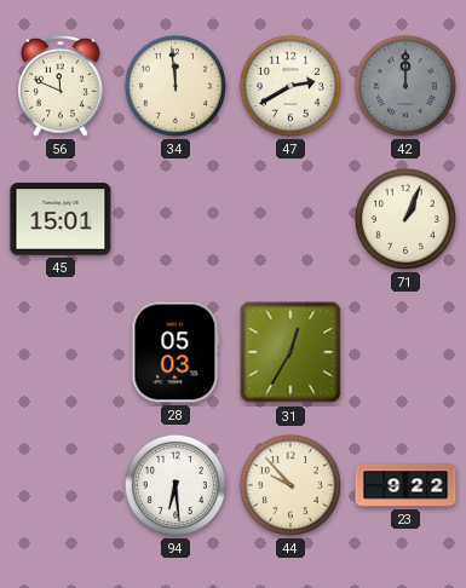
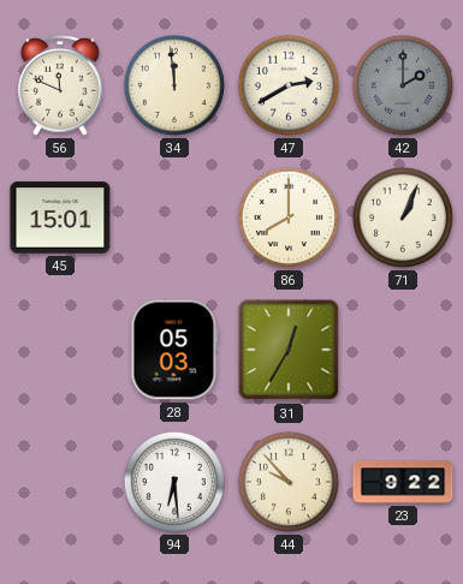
42: 12:00 -> 2:00 (403, 85)
86: none -> 8:00 (289, 217)
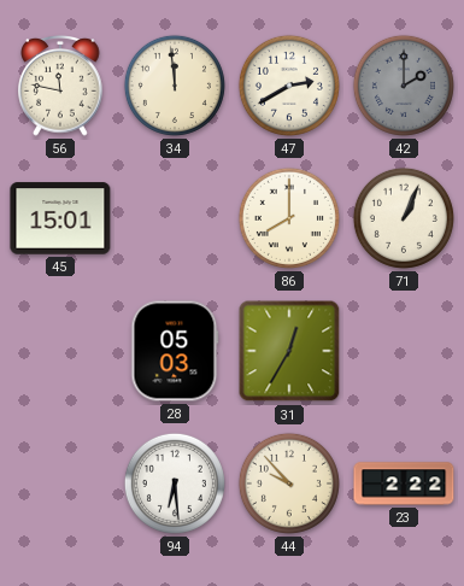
56: 11:49 -> 11:47 (60, 87)
23: 9:22 -> 2:22 (404, 484)
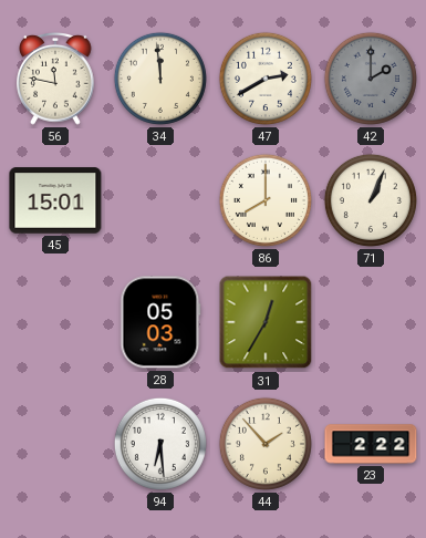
44: 9:53 -> 1:53 (266, 444)
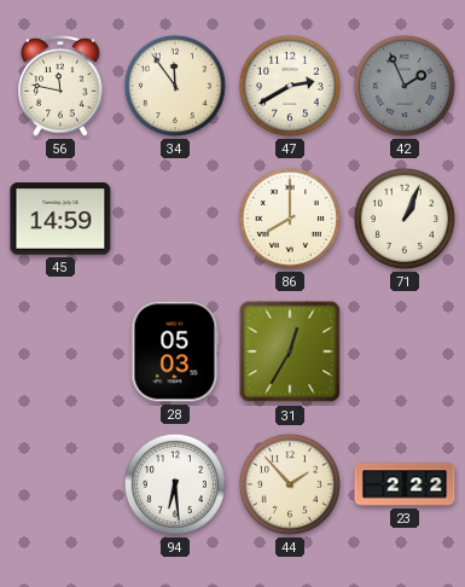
34: 11:59 -> 11:54 (175, 86)
42: 2:00 -> 1:56 (405, 86)
45: 15:01 -> 14:59 (60, 219)
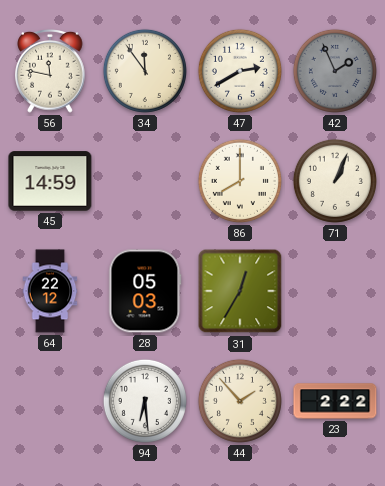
64: none -> 22:12 (50, 291)
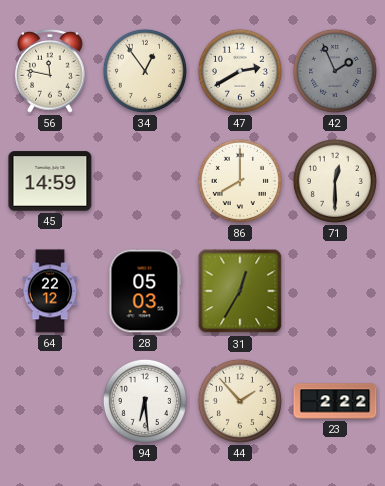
34: 11:54 -> 12:54 (145, 71)
71: 1:04 -> 12:30 (335, 181)
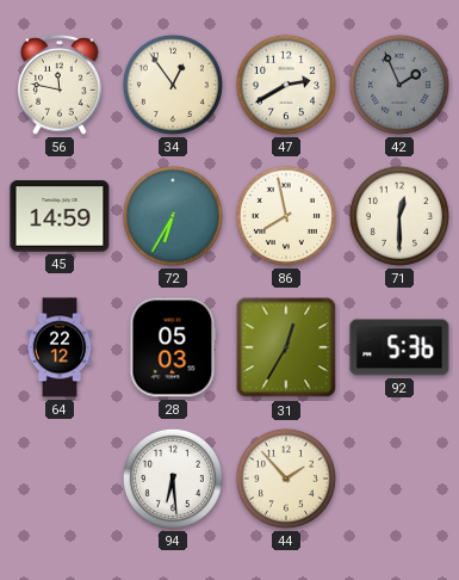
72: none -> 6:35 (173, 216)
86: 8:00 -> 7:58 (286, 216)
92: none -> 5:36 (399, 347)
23: 2:22 -> none (335, 401)
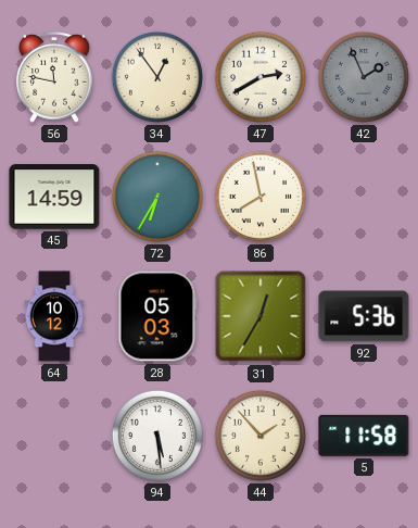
71: 12:30 -> none (399, 216)
64: 22:12 -> 10:12 (54, 316)
94: 6:29 -> 5:29 (157, 436)
5: none -> 11:58 (364, 436)
